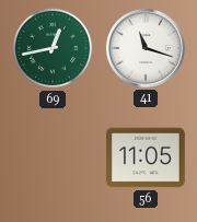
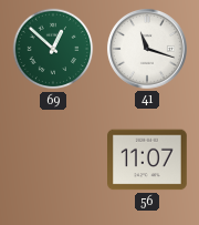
69: 12:43 -> 12:52 (53, 49)
56: 11:05 -> 11:07 (148, 160)
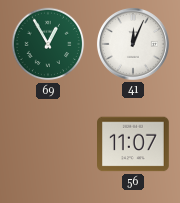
69: 12:52 -> 12:55 (48, 44)
41: 11:18 -> 12:04 (133, 44)
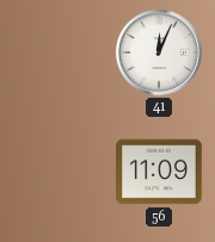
69: 12:55 -> none (48, 44)
56: 11:07 -> 11:09 (160, 172)
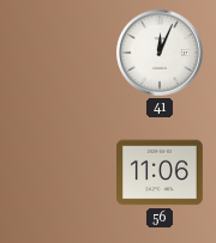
56: 11:09 -> 11:06 (161, 172)
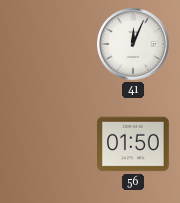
56: 11:06 -> 01:50 (134, 144)
